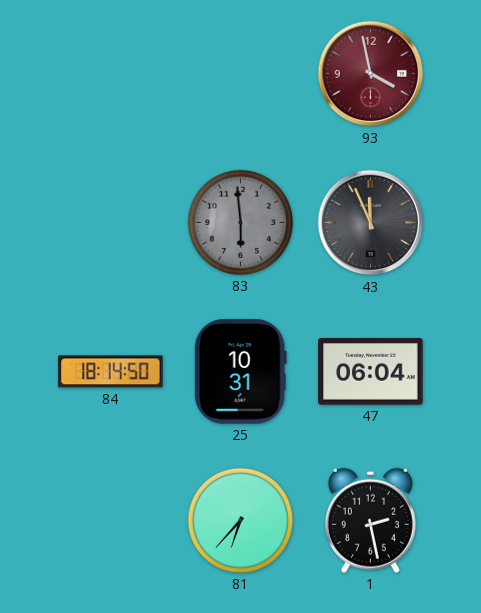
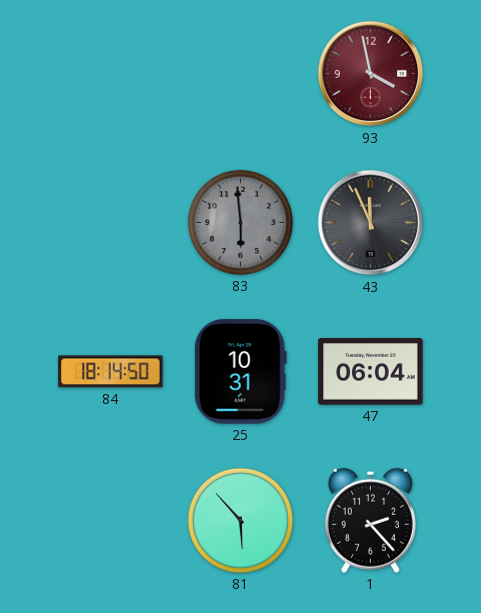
81: 6:37 -> 5:53 (240, 520)
1: 2:28 -> 2:23 (370, 520)
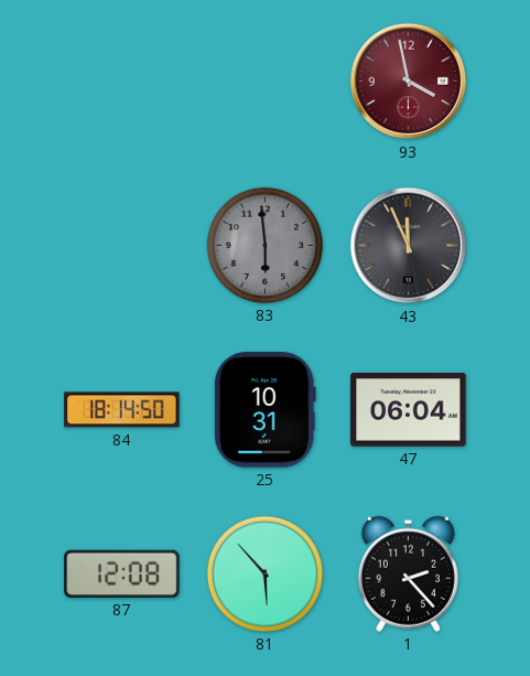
87: none -> 12:08 (122, 573)
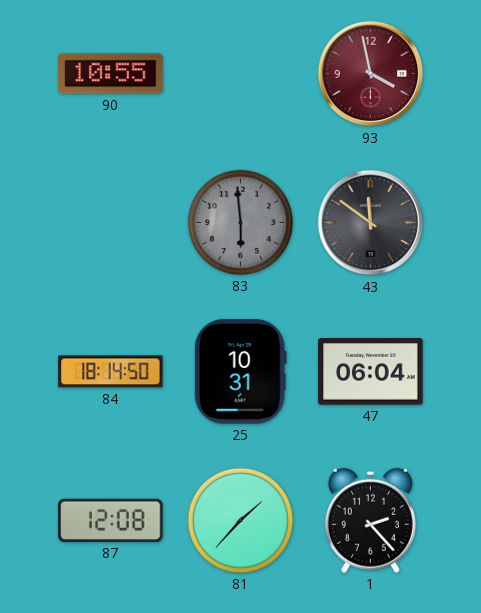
90: none -> 10:55 (111, 74)
43: 11:56 -> 11:51 (371, 223)
81: 5:53 -> 1:37 (240, 520)
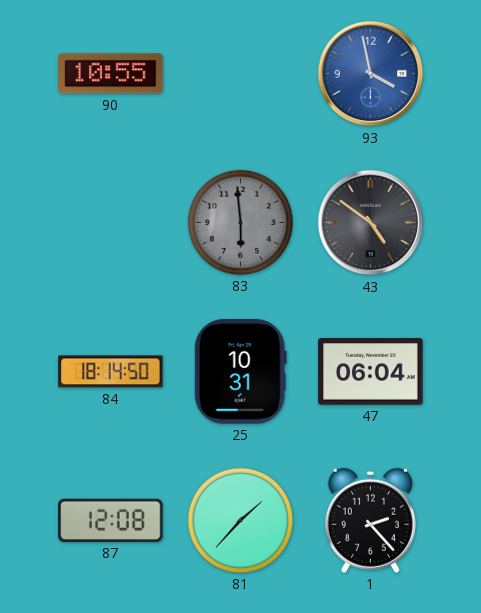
93 dial: burgundy -> blue (371, 74)
43: 11:51 -> 4:51 (371, 223)
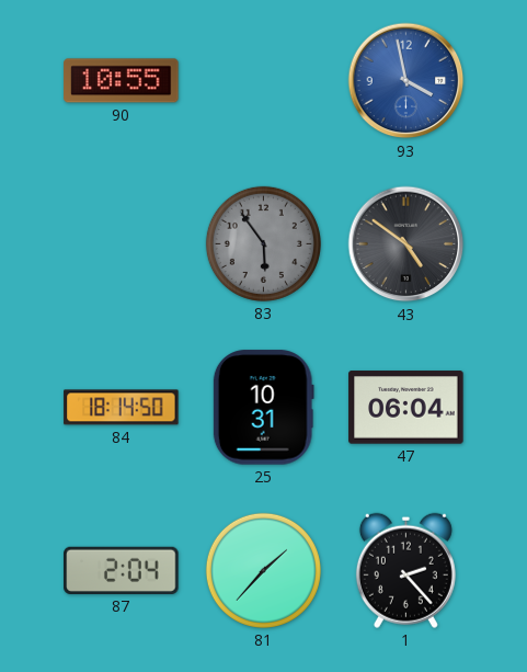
83: 5:59 -> 5:54 (263, 243)
87: 12:08 -> 2:04 (122, 570)
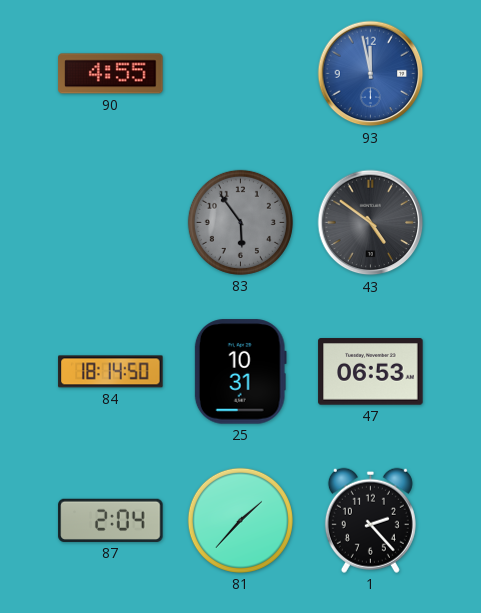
90: 10:55 -> 4:55 (111, 74)
93: 3:58 -> 11:58 (371, 74)
47: 06:04 -> 06:53 (371, 372)
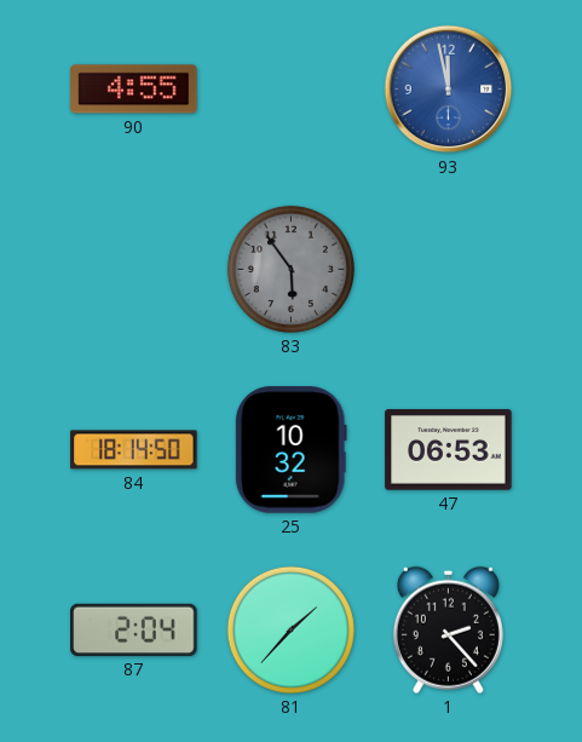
43: 4:51 -> none (371, 223)
25: 10:31 -> 10:32 (290, 450)
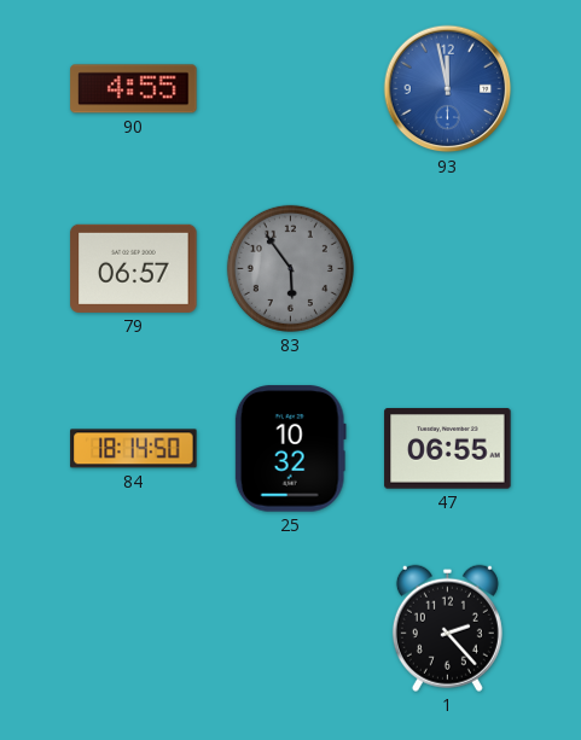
79: none -> 06:57 (134, 268)
47: 06:53 -> 06:55 (448, 449)
87: 2:04 -> none (134, 629)
81: 1:37 -> none (290, 629)
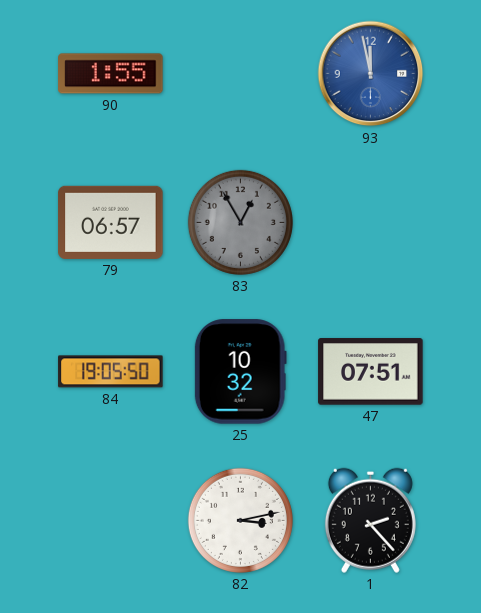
90: 4:55 -> 1:55 (111, 74)
83: 5:54 -> 12:55 (240, 222)
84: 18:14 -> 19:05 (111, 372)
47: 06:55 -> 07:51 (371, 372)
82: none -> 3:13 (240, 520)
